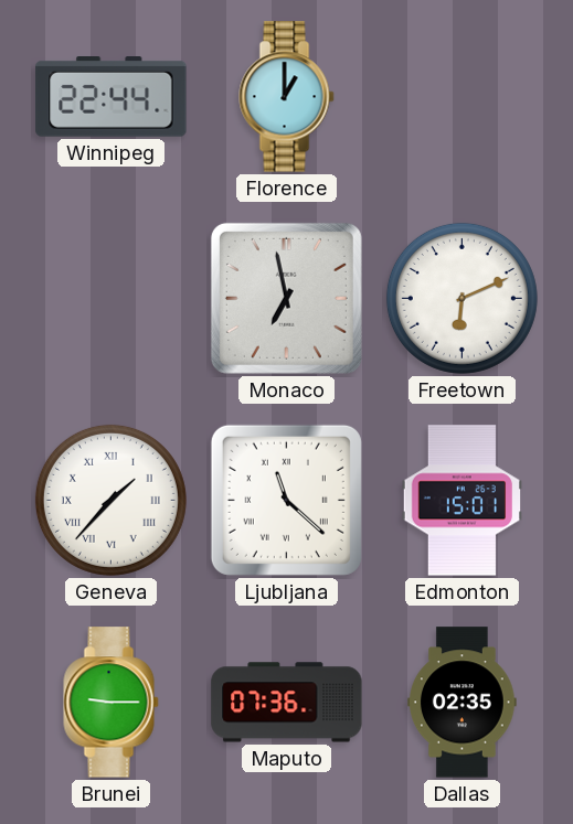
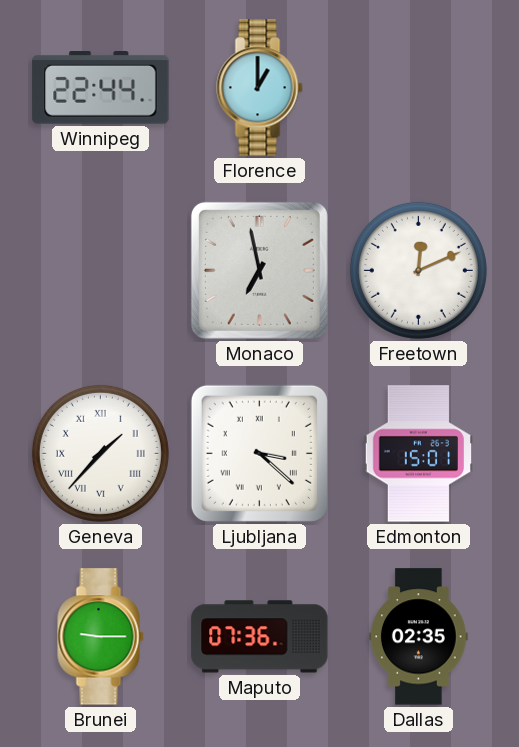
Freetown: 6:11 -> 12:11 (418, 270)
Ljubljana: 11:22 -> 3:22 (259, 453)
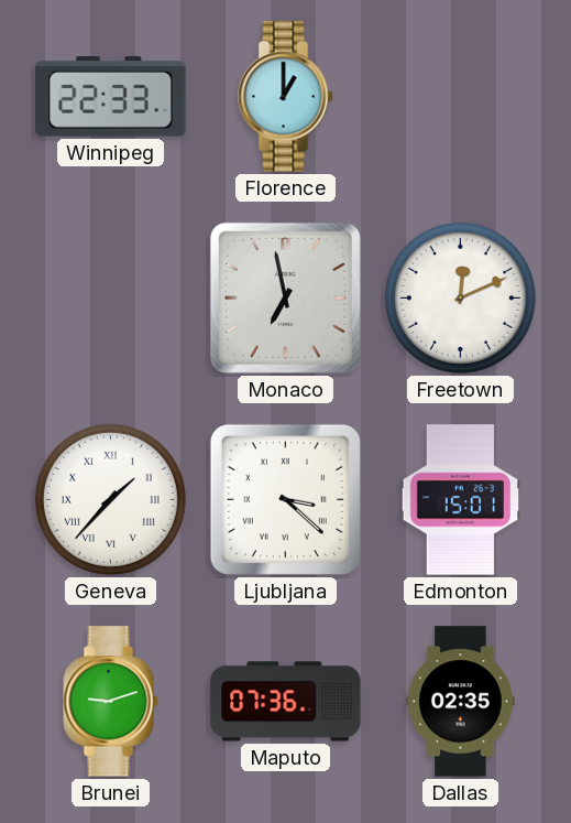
Winnipeg: 22:44 -> 22:33 (111, 97)
Brunei: 9:15 -> 9:12 (111, 702)
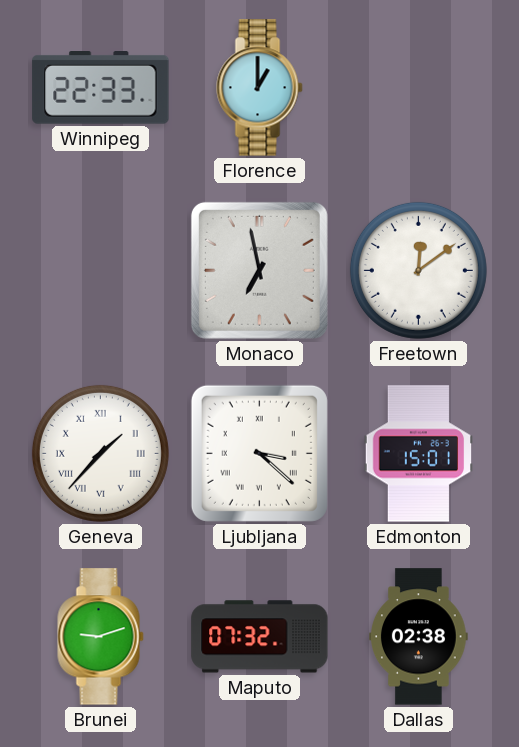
Freetown: 12:11 -> 12:09 (418, 270)
Maputo: 07:36 -> 07:32 (260, 637)
Dallas: 02:35 -> 02:38 (419, 637)
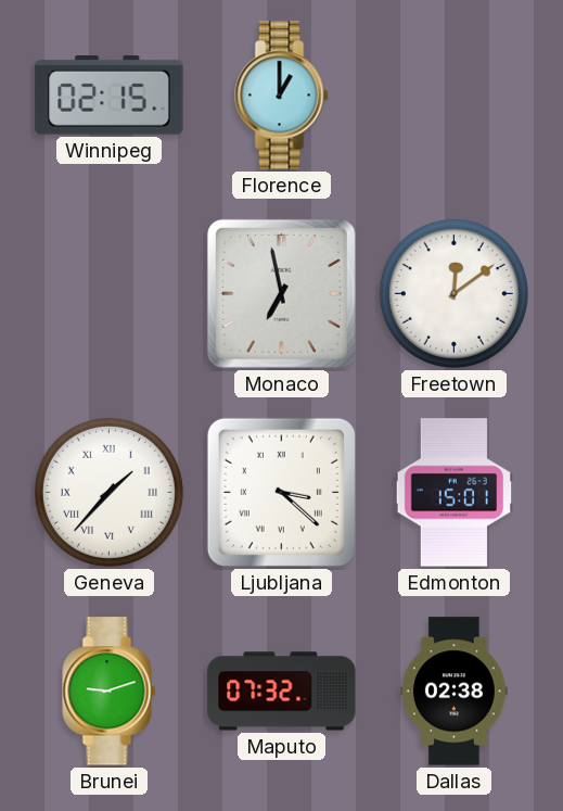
Winnipeg: 22:33 -> 02:15 (110, 96)
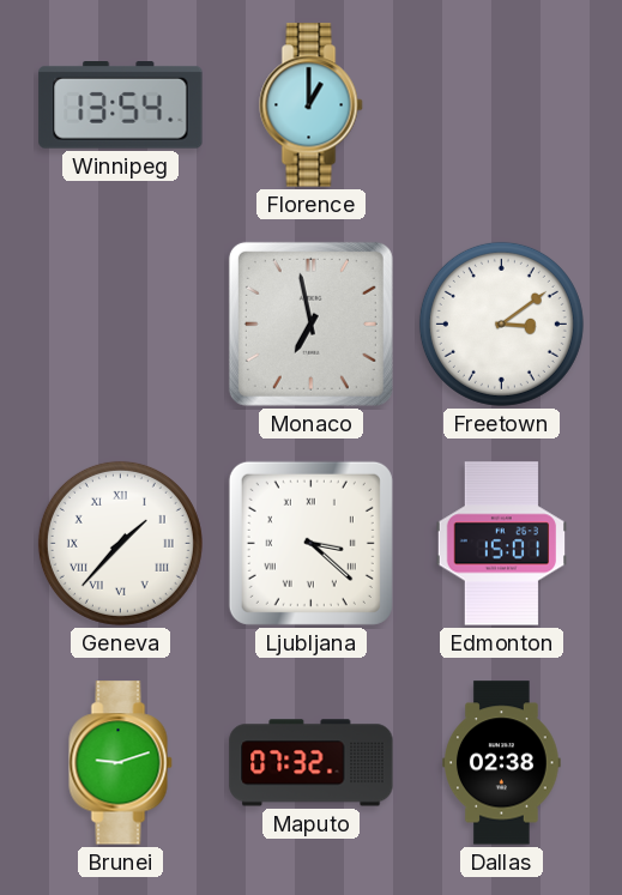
Winnipeg: 02:15 -> 13:54 (121, 105)
Freetown: 12:09 -> 3:09 (501, 323)
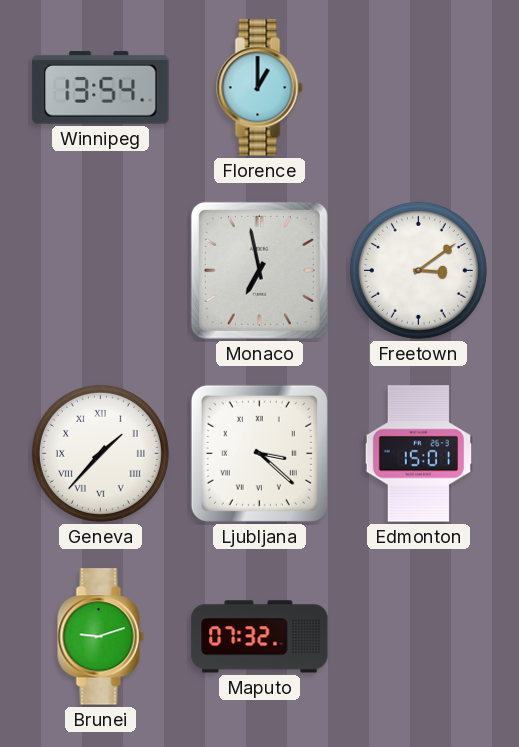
Dallas: 02:38 -> none (502, 763)
